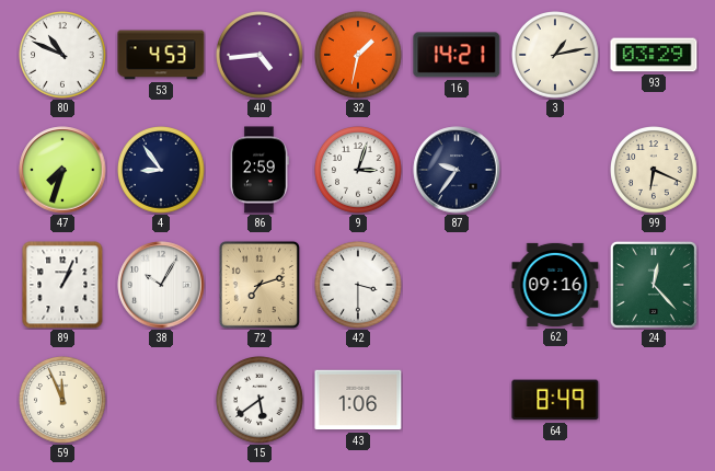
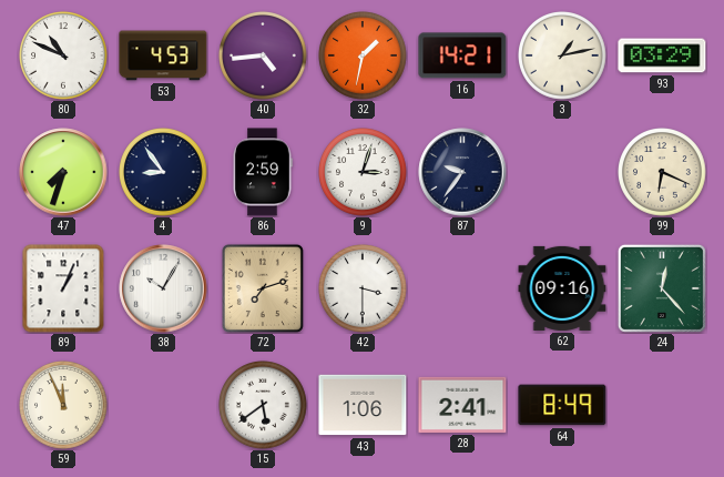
28: none -> 2:41 (462, 405)
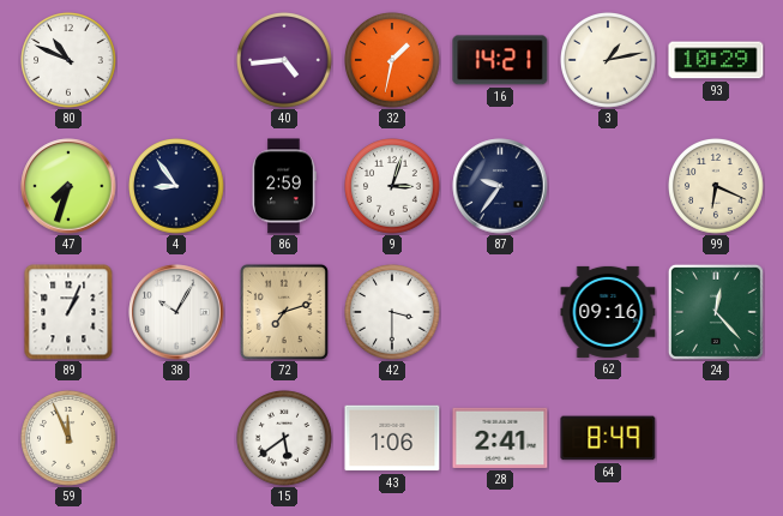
53: 4:53 -> none (163, 55)
93: 03:29 -> 10:29 (716, 60)
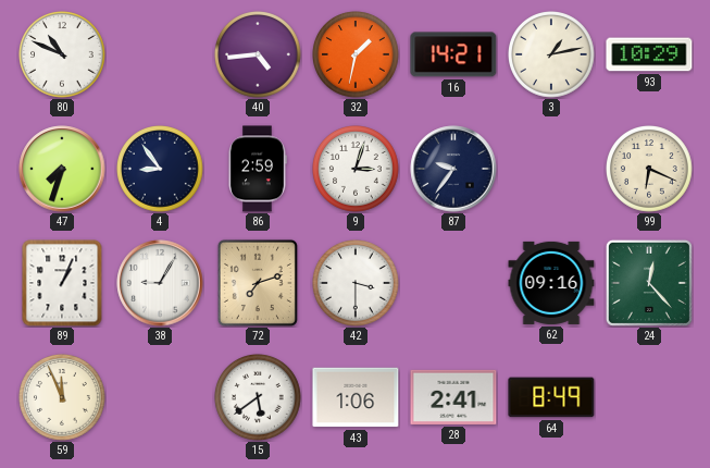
38: 10:05 -> 9:05 (160, 283)
